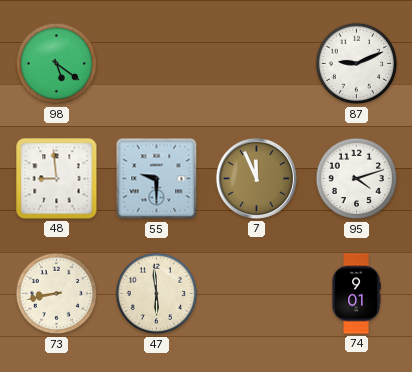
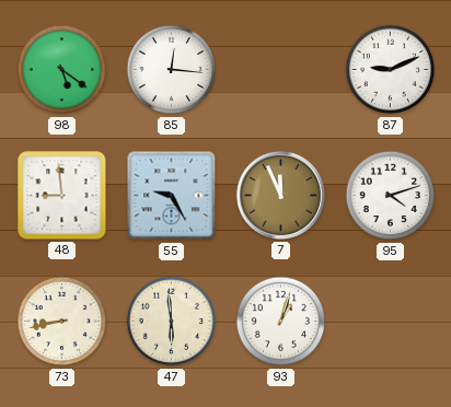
85: none -> 12:16 (172, 70)
55: 9:30 -> 9:25 (172, 196)
93: none -> 1:03 (281, 322)
74: 9:01 -> none (356, 294)
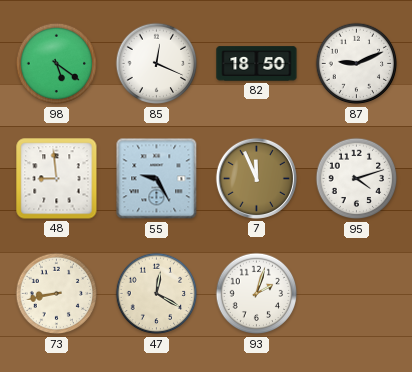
85: 12:16 -> 12:19 (157, 64)
82: none -> 18:50 (257, 64)
47: 5:59 -> 12:20 (157, 294)
93: 1:03 -> 2:03 (257, 294)
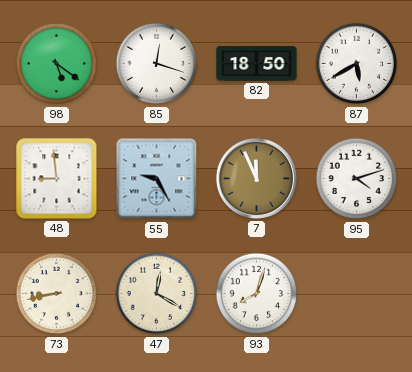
85: 12:19 -> 12:18 (157, 64)
87: 9:11 -> 5:40 (357, 64)
93: 2:03 -> 8:03 (257, 294)
